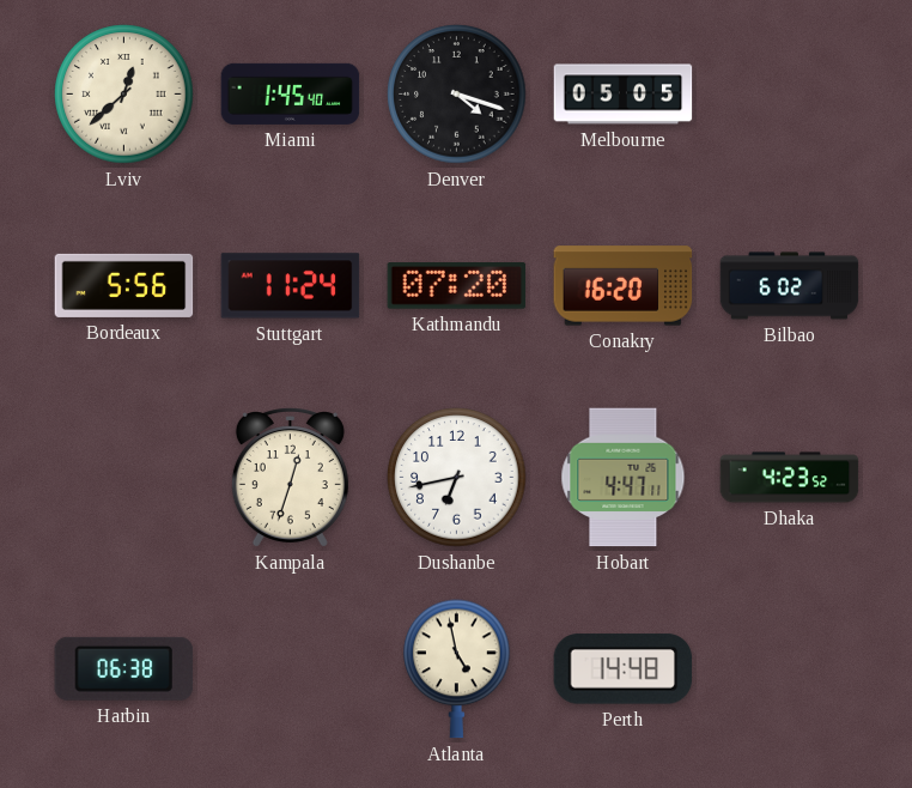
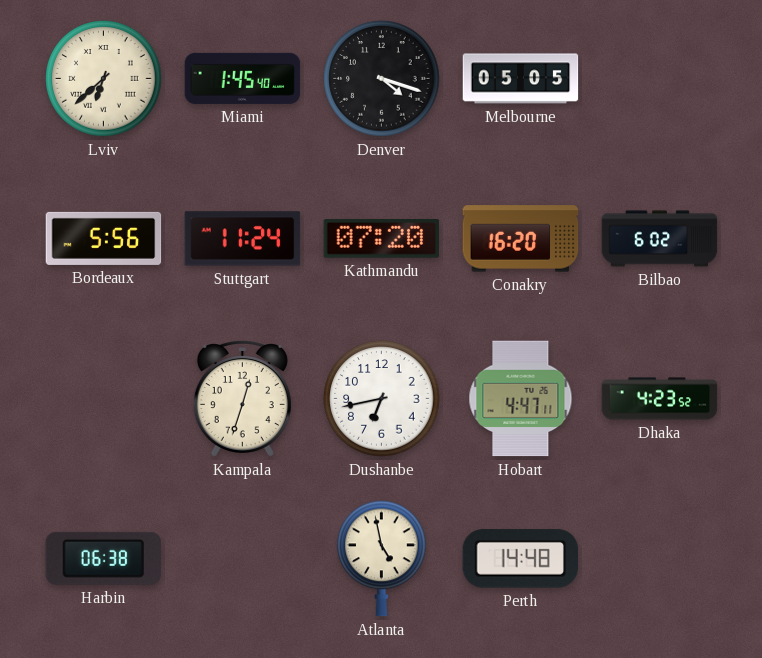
Lviv: 12:38 -> 6:38 (104, 79)
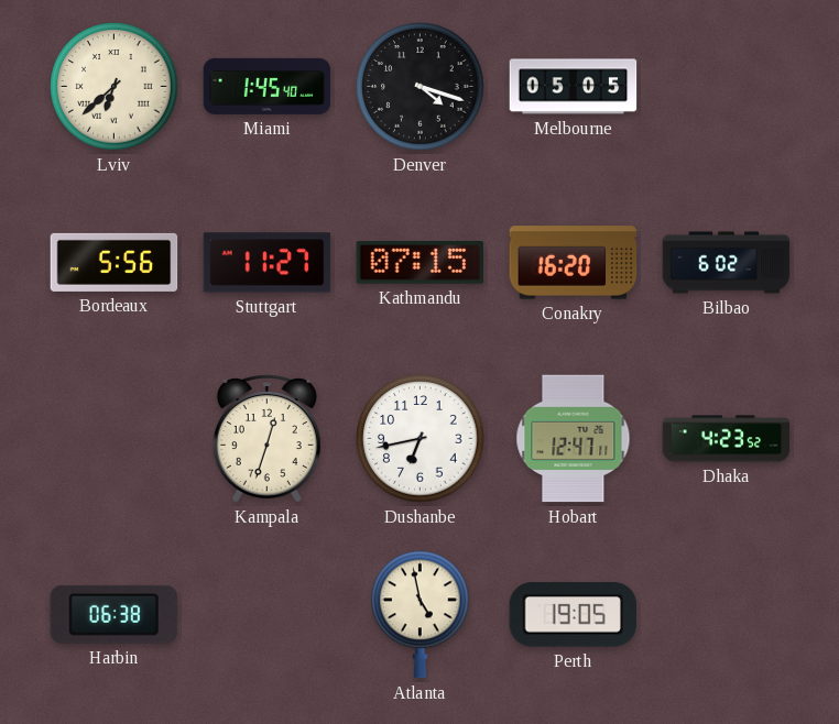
Stuttgart: 11:24 -> 11:27 (268, 263)
Kathmandu: 07:20 -> 07:15 (421, 263)
Hobart: 4:47 -> 12:47 (574, 439)
Perth: 14:48 -> 19:05 (574, 615)
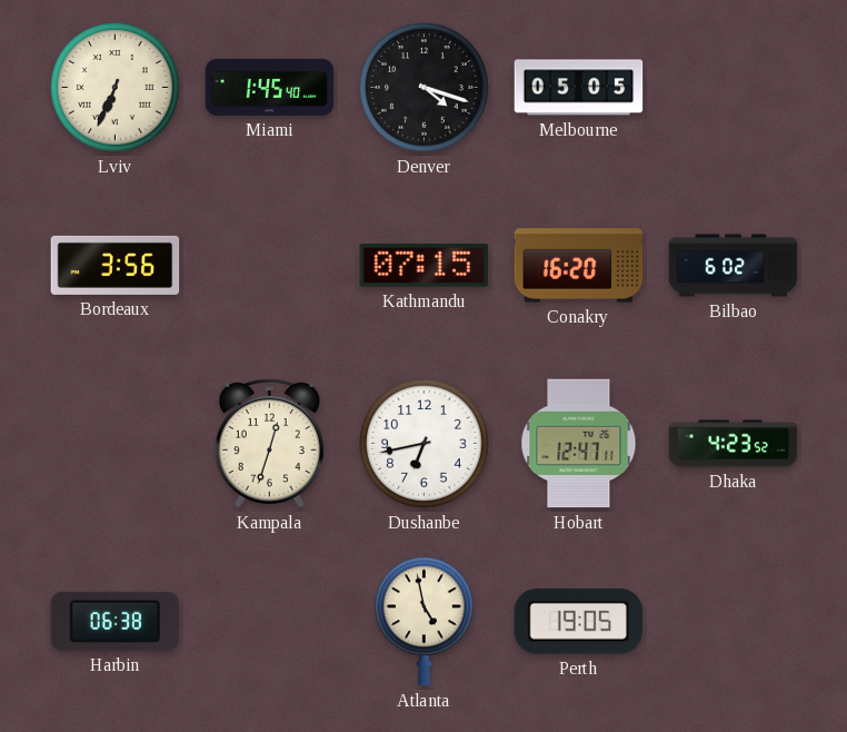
Lviv: 6:38 -> 6:34 (116, 88)
Bordeaux: 5:56 -> 3:56 (116, 265)
Stuttgart: 11:27 -> none (268, 263)
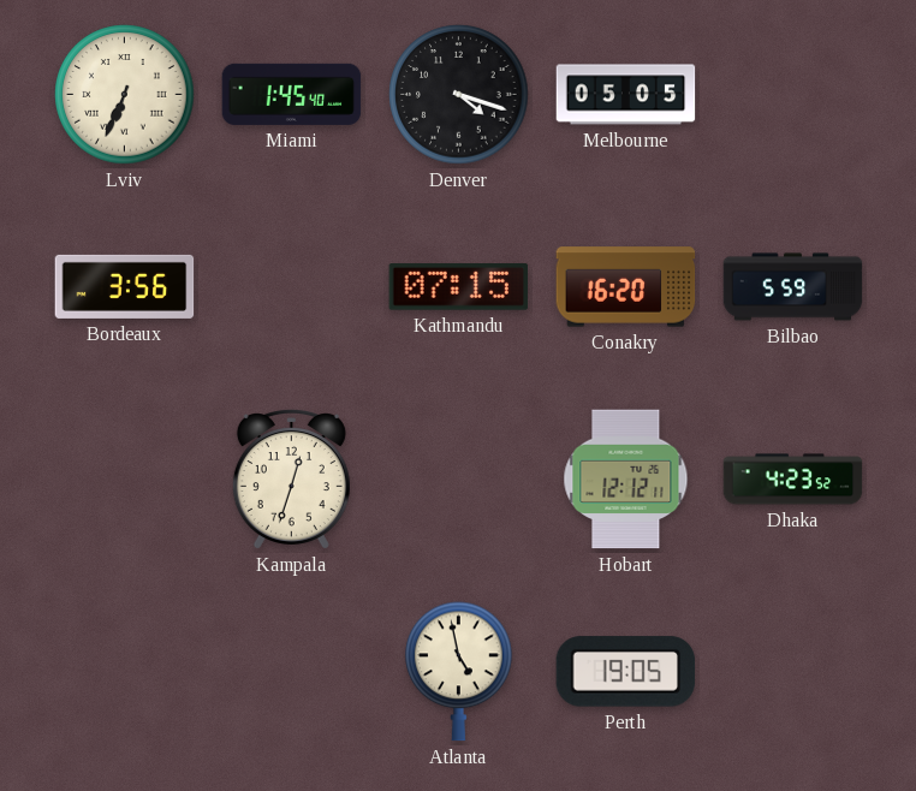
Bilbao: 6:02 -> 5:59 (793, 287)
Dushanbe: 6:43 -> none (425, 444)
Hobart: 12:47 -> 12:12 (626, 480)
Harbin: 06:38 -> none (116, 621)
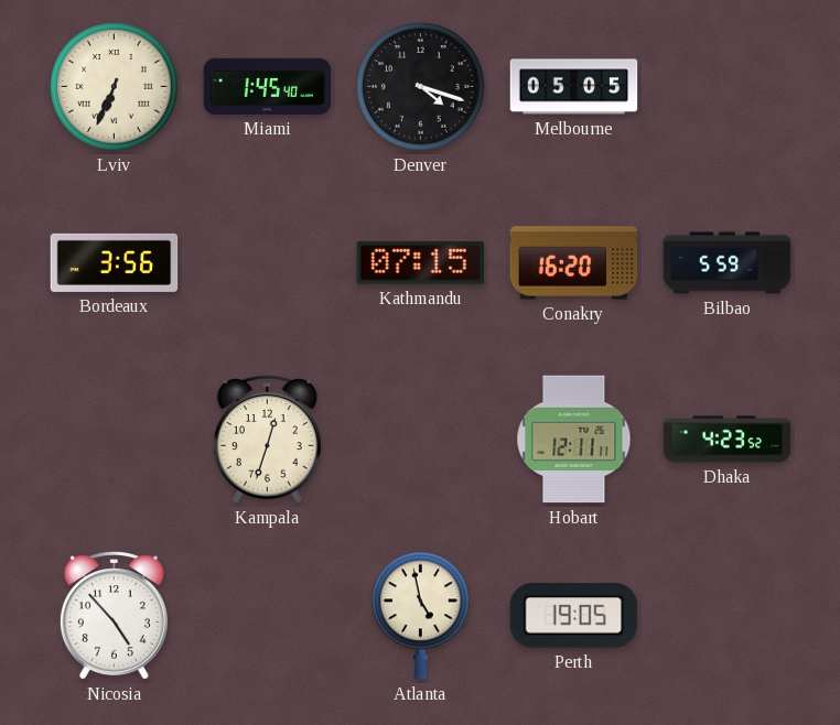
Hobart: 12:12 -> 12:11 (574, 440)
Nicosia: none -> 4:53 (114, 616)
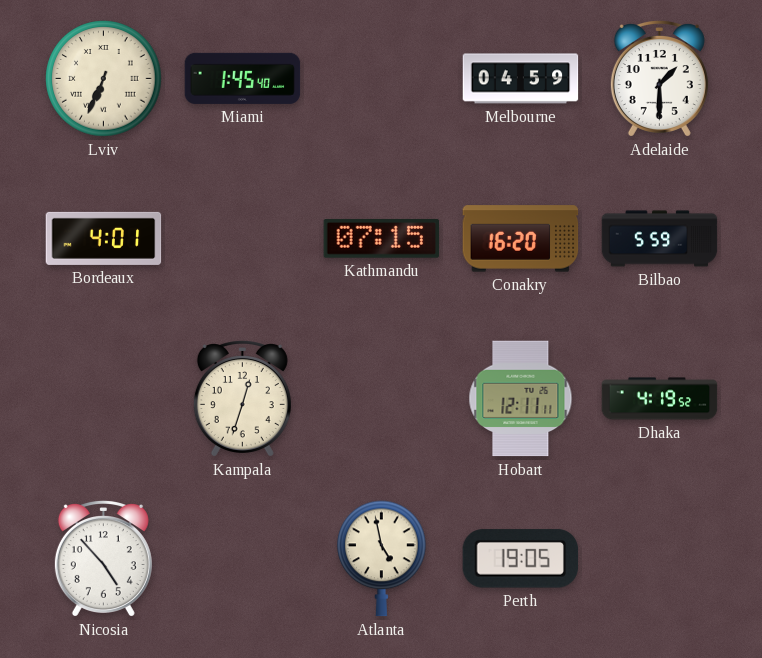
Denver: 4:18 -> none (421, 87)
Melbourne: 05:05 -> 04:59 (521, 79)
Adelaide: none -> 1:30 (659, 79)
Bordeaux: 3:56 -> 4:01 (104, 238)
Dhaka: 4:23 -> 4:19 (660, 399)
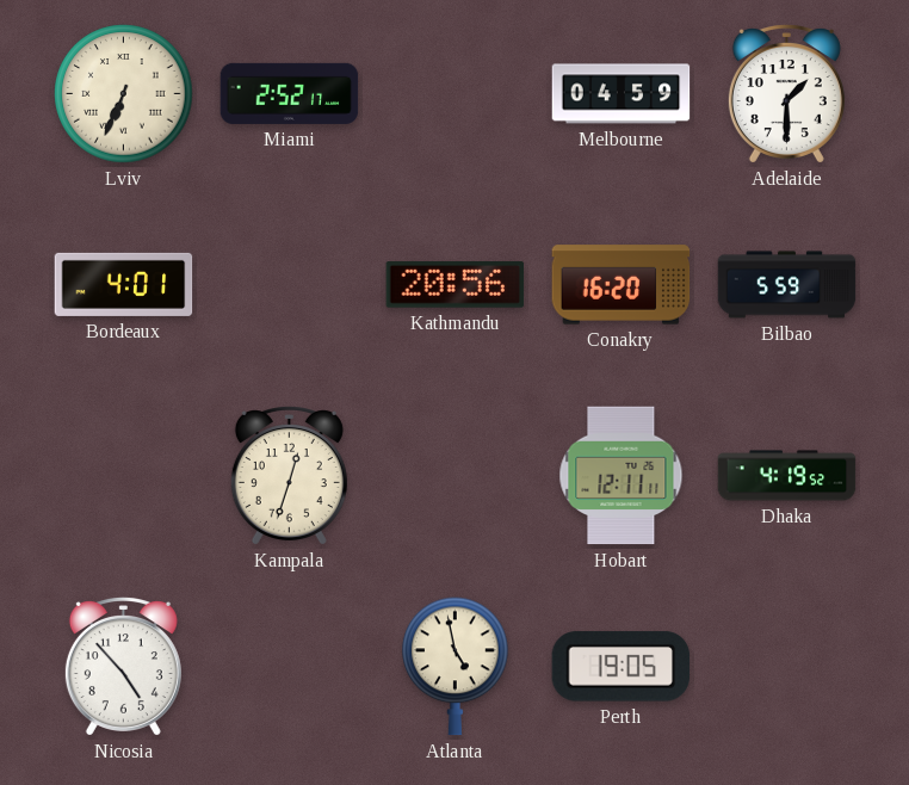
Miami: 1:45 -> 2:52 (290, 93)
Kathmandu: 07:15 -> 20:56 (456, 285)
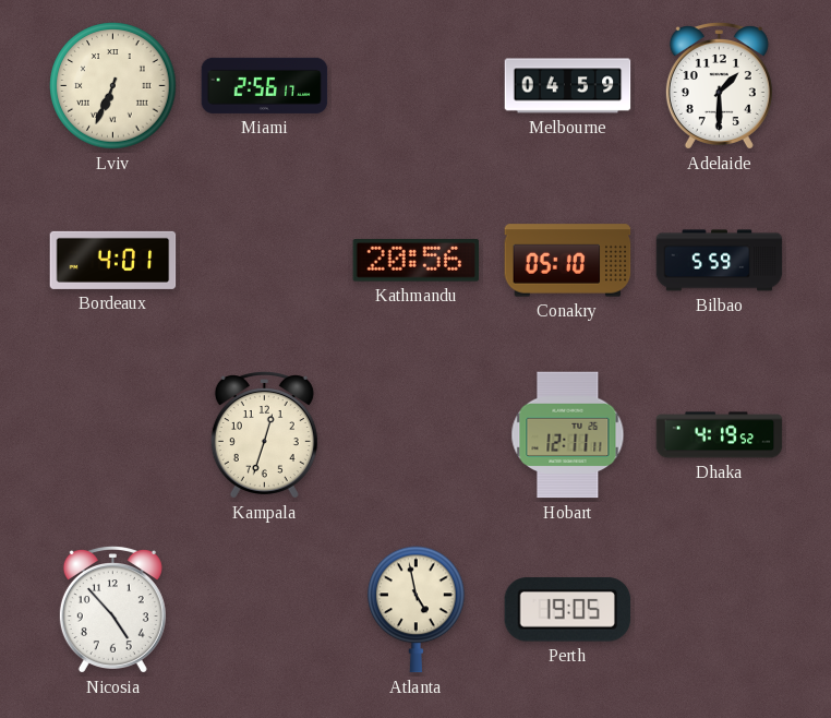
Miami: 2:52 -> 2:56 (265, 85)
Conakry: 16:20 -> 05:10 (568, 261)
